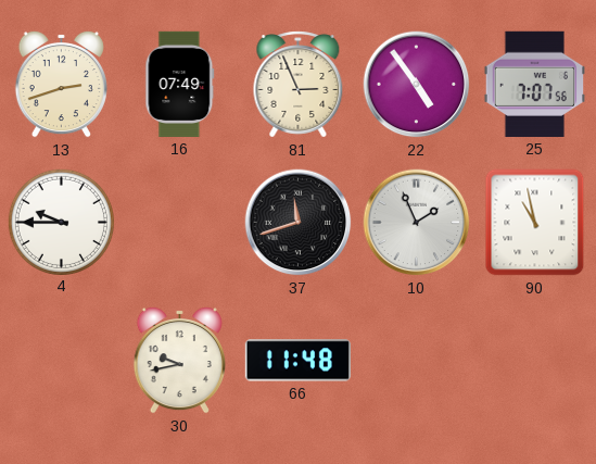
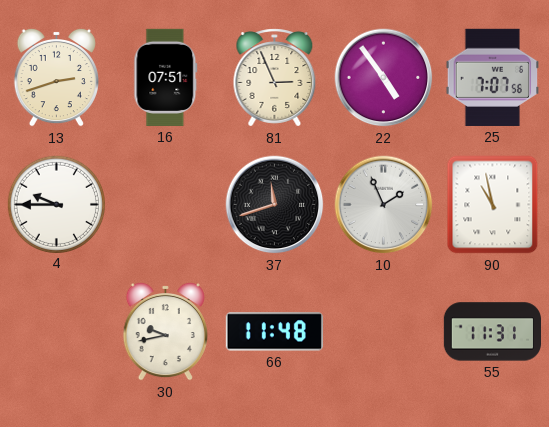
16: 07:49 -> 07:51 (166, 77)
55: none -> 11:31 (492, 332)
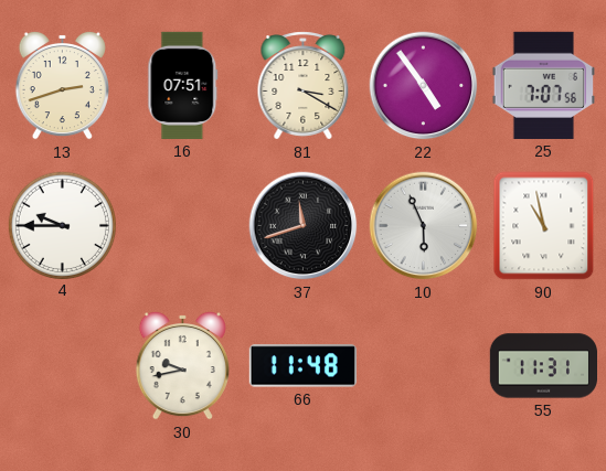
81: 2:56 -> 3:20 (304, 86)
10: 1:56 -> 5:56 (424, 226)
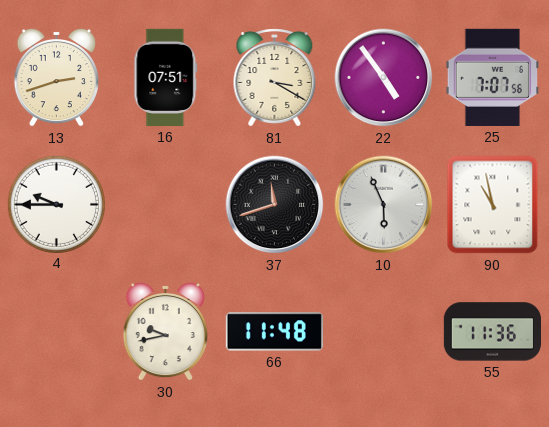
55: 11:31 -> 11:36 (492, 332)
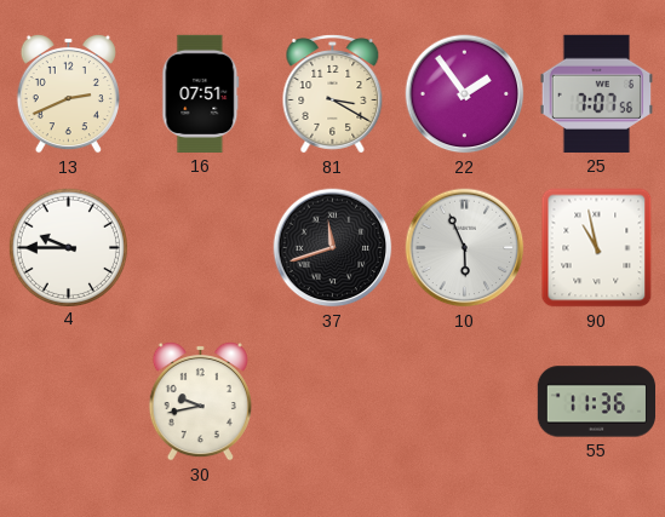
13: 2:42 -> 2:41 (68, 93)
22: 4:54 -> 1:54 (465, 94)
66: 11:48 -> none (274, 332)
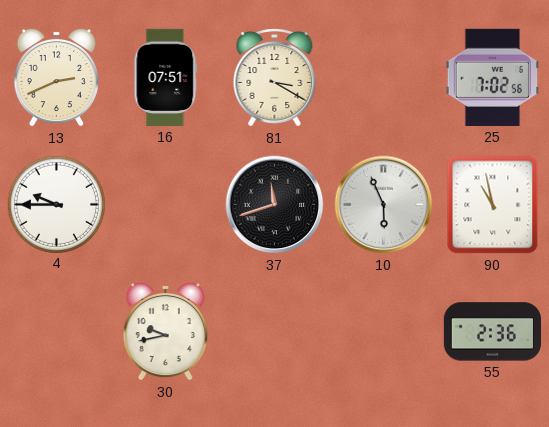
22: 1:54 -> none (465, 94)
25: 7:07 -> 7:02 (493, 77)
55: 11:36 -> 2:36 (492, 332)
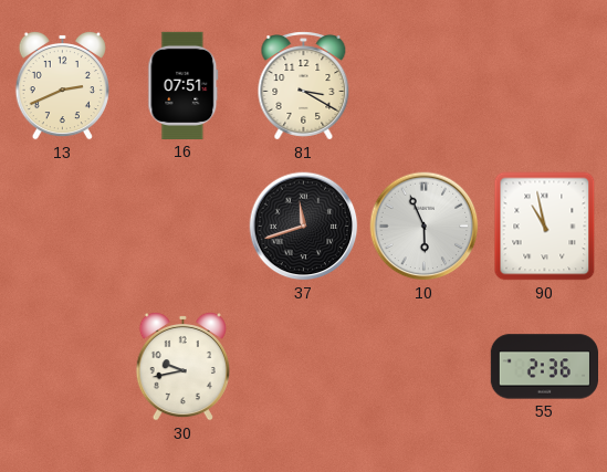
25: 7:02 -> none (493, 77)
4: 9:45 -> none (56, 204)
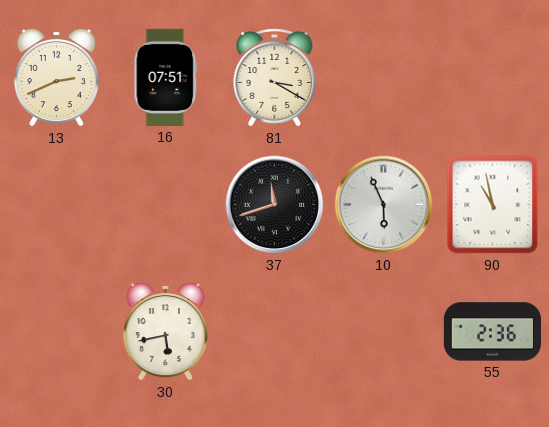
30: 9:43 -> 5:43 (165, 331)
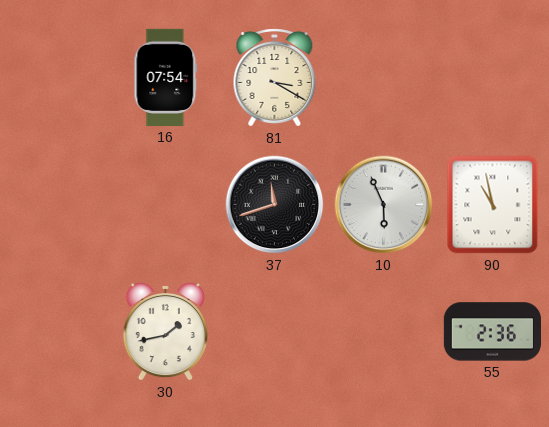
13: 2:41 -> none (56, 77)
16: 07:51 -> 07:54 (166, 77)
30: 5:43 -> 1:43 (165, 331)
